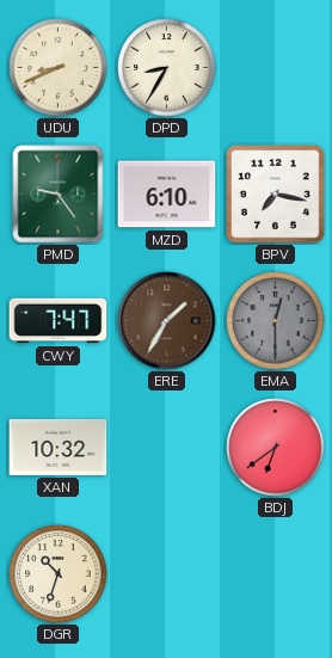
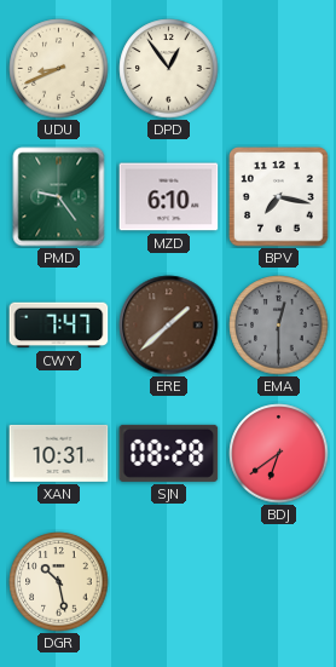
DPD: 8:35 -> 12:54 (169, 69)
ERE: 1:35 -> 1:38 (169, 326)
XAN: 10:32 -> 10:31 (59, 453)
SJN: none -> 08:28 (169, 453)
DGR: 10:33 -> 10:28 (59, 582)
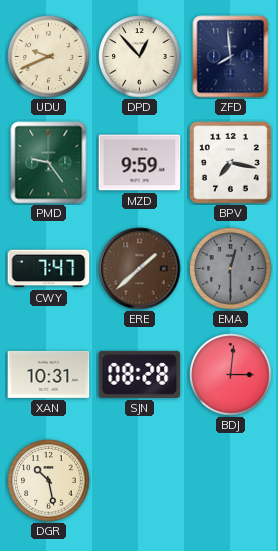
UDU: 8:41 -> 9:41 (49, 57)
DPD: 12:54 -> 12:53 (140, 57)
ZFD: none -> 7:59 (231, 57)
MZD: 6:10 -> 9:59 (140, 163)
BDJ: 6:39 -> 3:01 (231, 375)
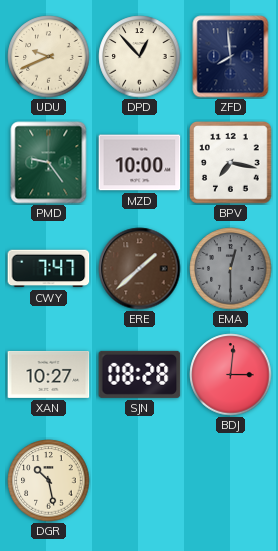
MZD: 9:59 -> 10:00 (140, 163)
XAN: 10:31 -> 10:27 (49, 374)
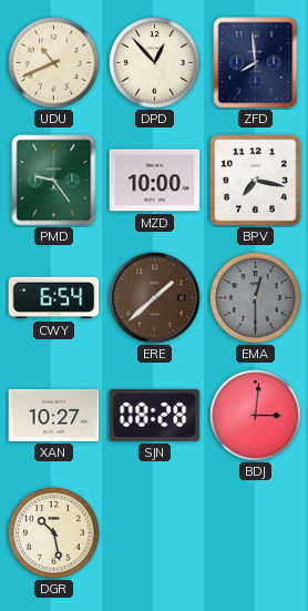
UDU: 9:41 -> 10:41 (54, 63)
CWY: 7:47 -> 6:54 (54, 298)
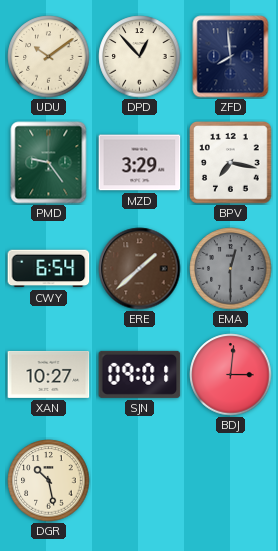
UDU: 10:41 -> 10:09 (49, 57)
MZD: 10:00 -> 3:29 (140, 163)
SJN: 08:28 -> 09:01 (140, 374)
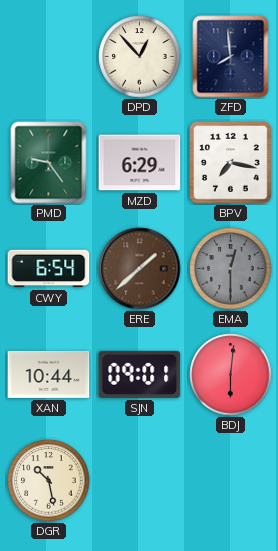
UDU: 10:09 -> none (49, 57)
MZD: 3:29 -> 6:29 (140, 163)
XAN: 10:27 -> 10:44 (49, 374)
BDJ: 3:01 -> 6:01 (231, 375)
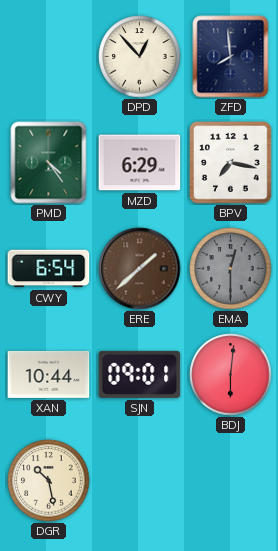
PMD: 9:24 -> 4:24 (49, 163)
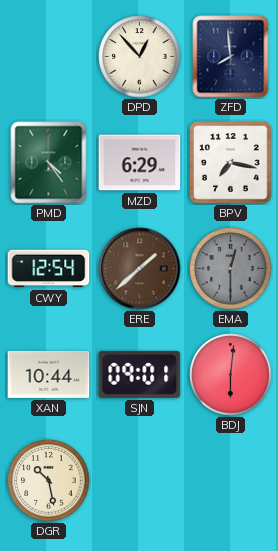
CWY: 6:54 -> 12:54 (49, 269)
